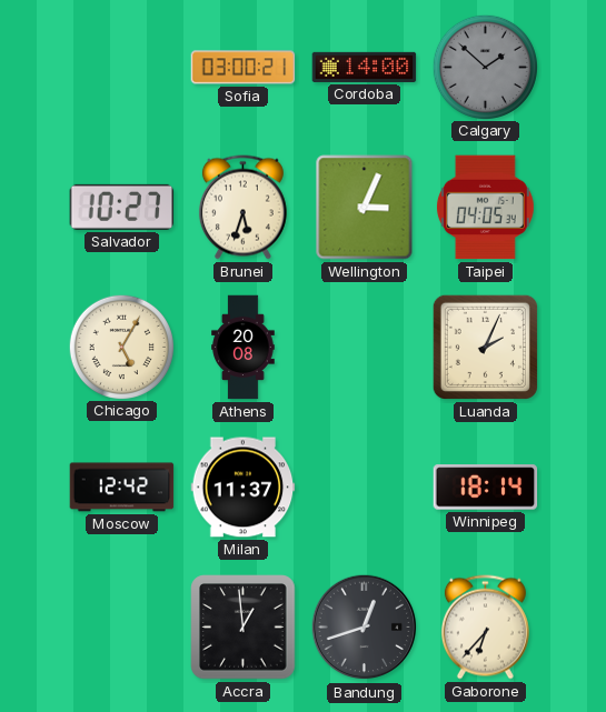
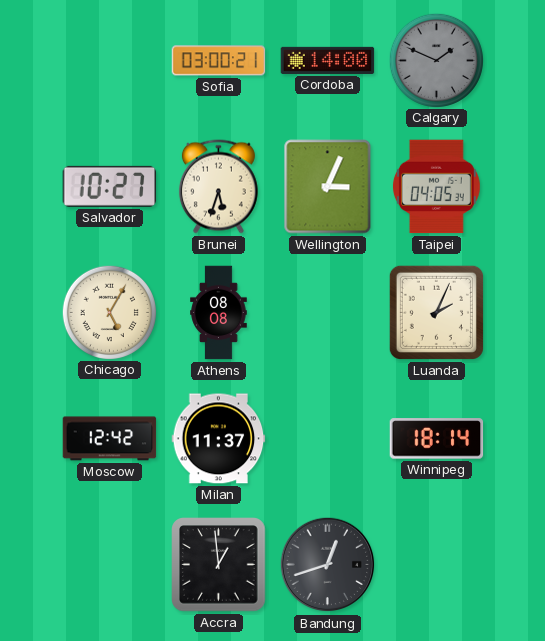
Calgary: 1:52 -> 1:49 (436, 60)
Athens: 20:08 -> 08:08 (219, 313)
Gaborone: 6:37 -> none (485, 628)
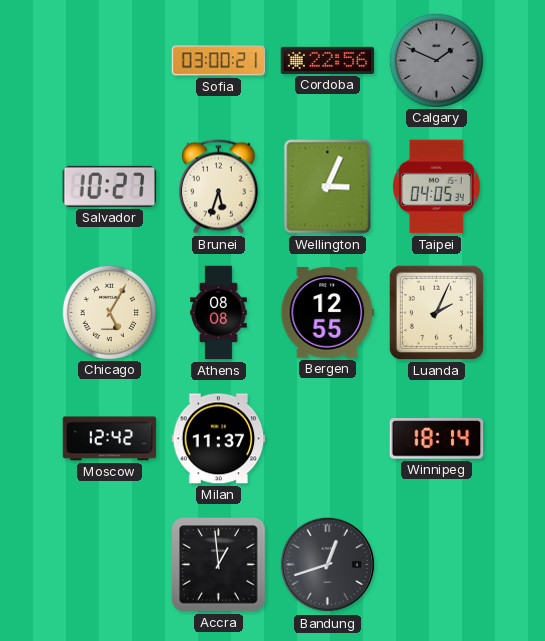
Cordoba: 14:00 -> 22:56 (328, 60)
Bergen: none -> 12:55 (328, 312)
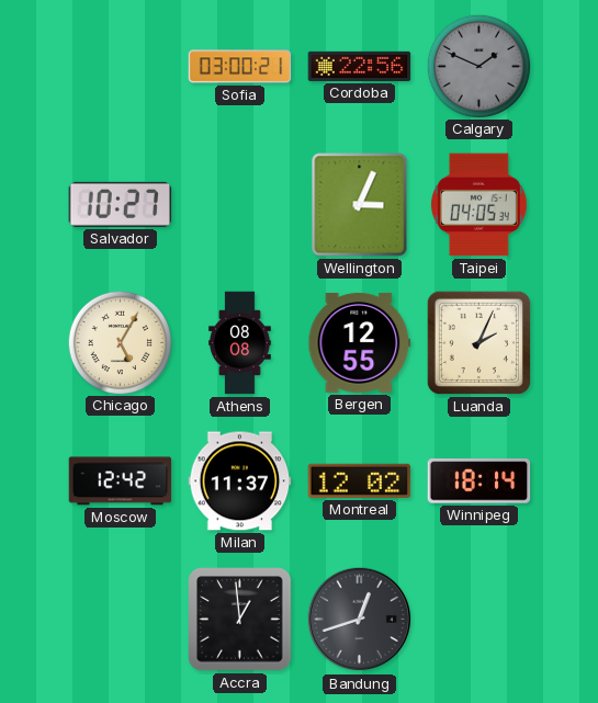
Brunei: 5:33 -> none (218, 187)
Montreal: none -> 12:02 (360, 480)
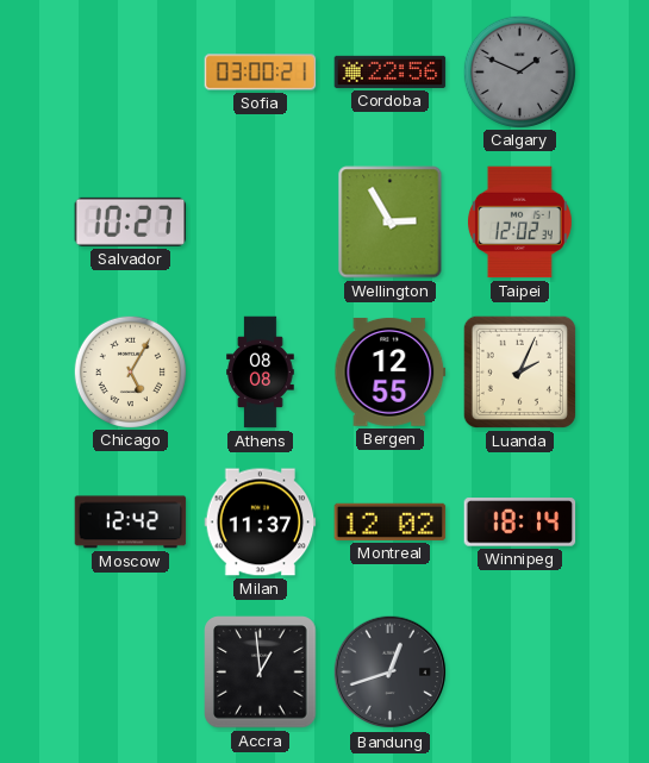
Wellington: 3:04 -> 2:55 (391, 223)
Taipei: 04:05 -> 12:02 (519, 223)
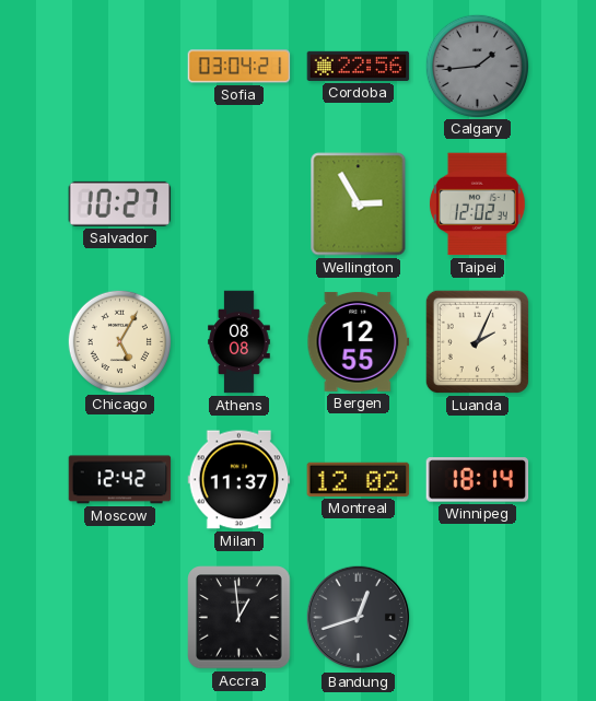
Sofia: 03:00 -> 03:04 (239, 67)
Calgary: 1:49 -> 1:44 (477, 66)
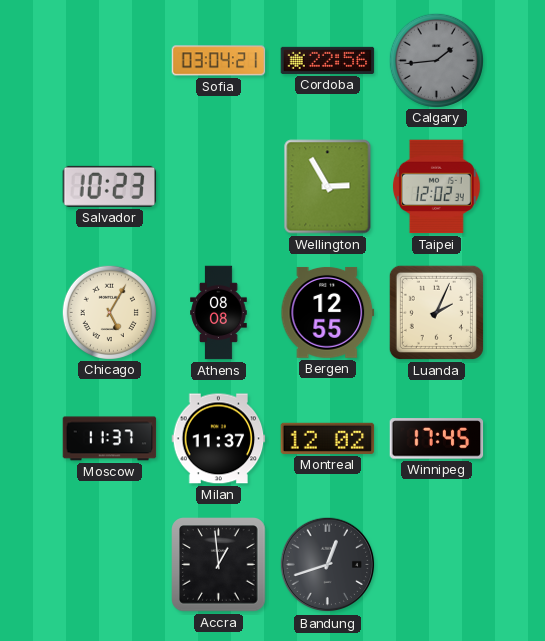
Salvador: 10:27 -> 10:23 (110, 186)
Moscow: 12:42 -> 11:37 (110, 439)
Winnipeg: 18:14 -> 17:45 (437, 439)
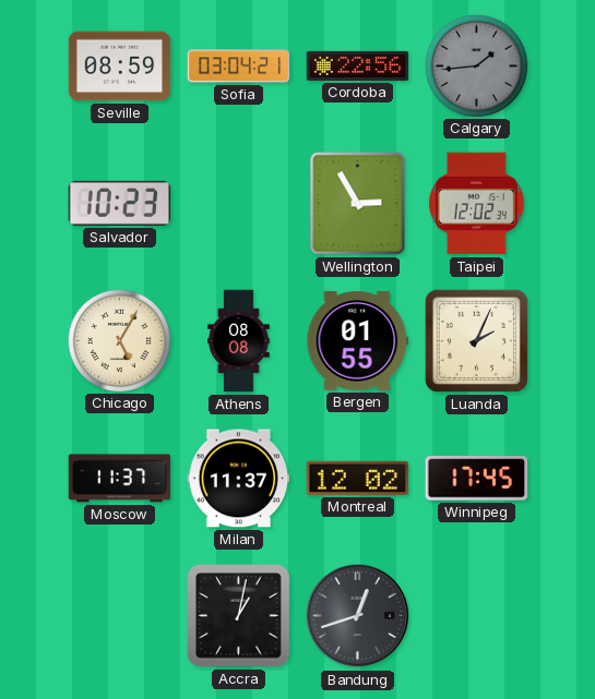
Seville: none -> 08:59 (120, 67)
Bergen: 12:55 -> 01:55 (358, 340)
Accra: 12:59 -> 1:02 (239, 616)
